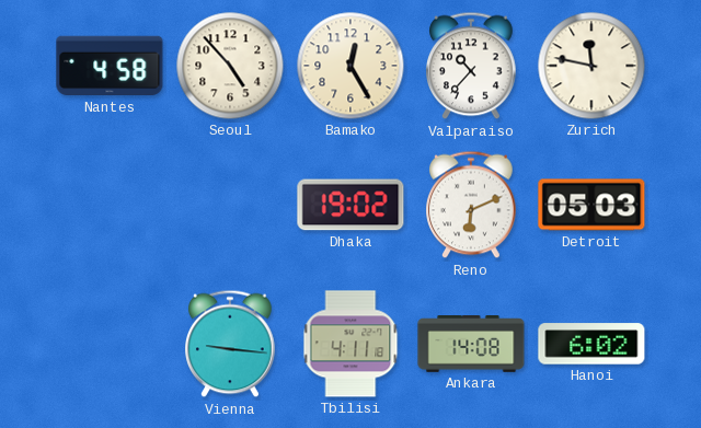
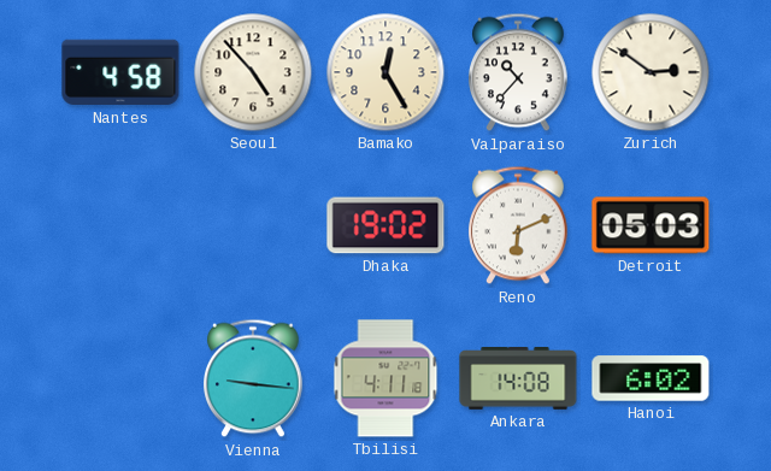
Zurich: 11:47 -> 2:51 (651, 72)
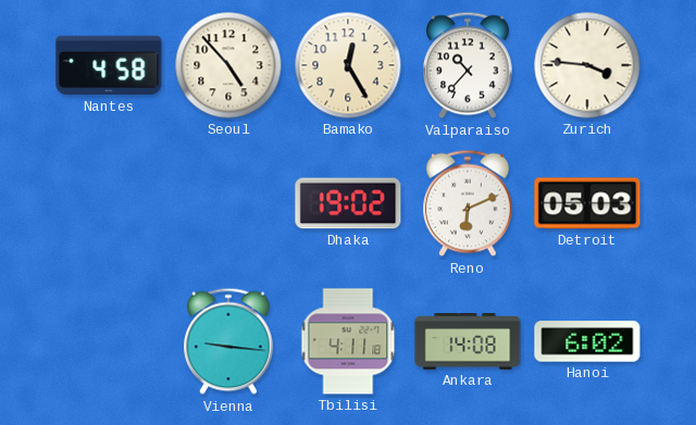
Zurich: 2:51 -> 3:46 (587, 65)
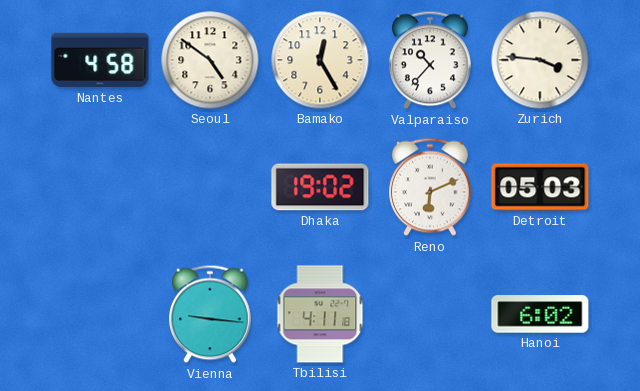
Seoul: 4:53 -> 4:51 (210, 60)
Ankara: 14:08 -> none (468, 342)
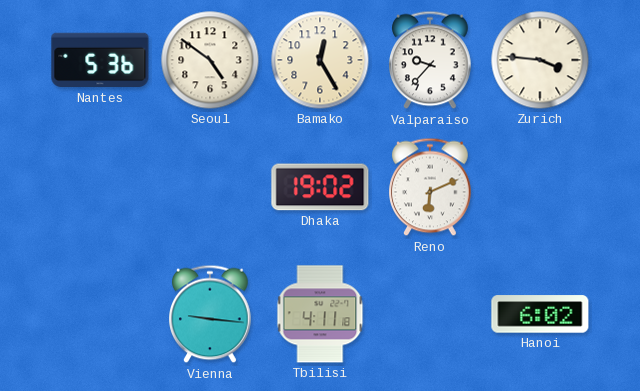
Nantes: 4:58 -> 5:36 (100, 60)
Valparaiso: 10:37 -> 9:37 (431, 60)
Detroit: 05:03 -> none (540, 187)
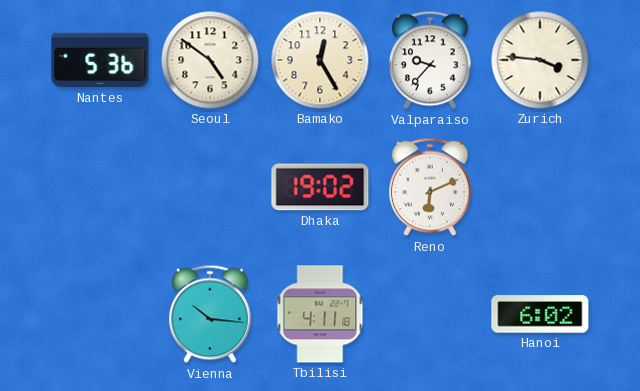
Vienna: 9:16 -> 10:16 (211, 314)
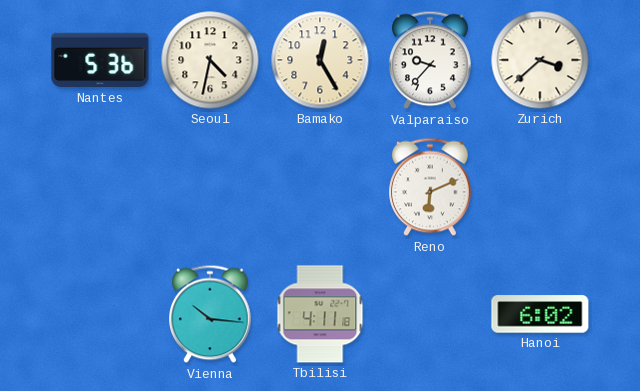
Seoul: 4:51 -> 4:32 (210, 60)
Zurich: 3:46 -> 3:38 (540, 60)
Dhaka: 19:02 -> none (320, 187)
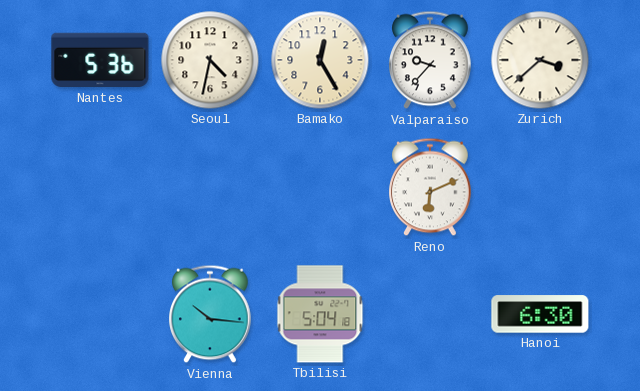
Tbilisi: 4:11 -> 5:04 (320, 314)
Hanoi: 6:02 -> 6:30 (540, 314)
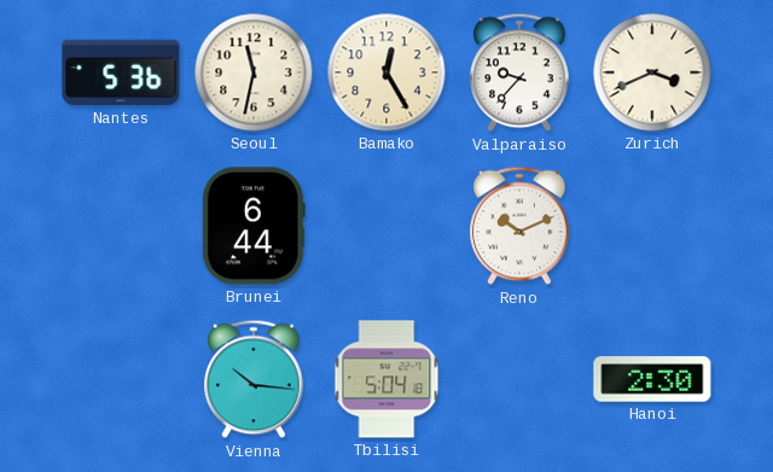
Seoul: 4:32 -> 11:32 (254, 72)
Zurich: 3:38 -> 3:41 (652, 72)
Brunei: none -> 6:44 (254, 226)
Reno: 6:11 -> 10:11 (521, 226)
Hanoi: 6:30 -> 2:30 (652, 379)
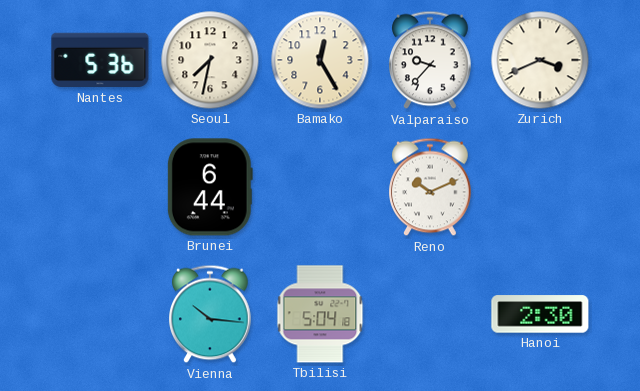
Seoul: 11:32 -> 7:32 (210, 60)
